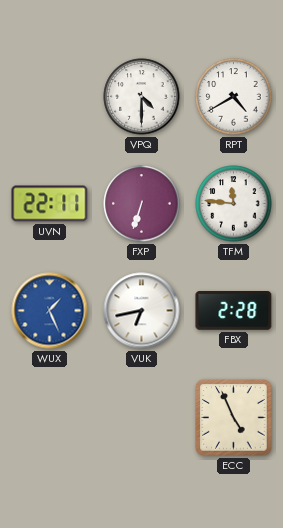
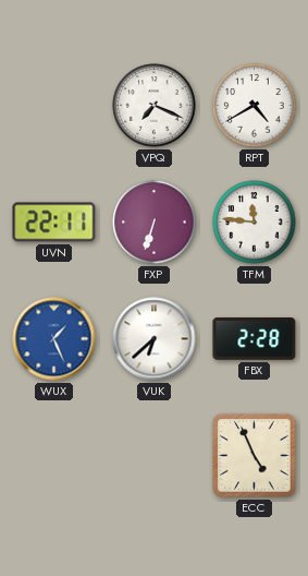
VPQ: 4:30 -> 7:19 (155, 106)
VUK: 6:43 -> 6:38 (155, 339)
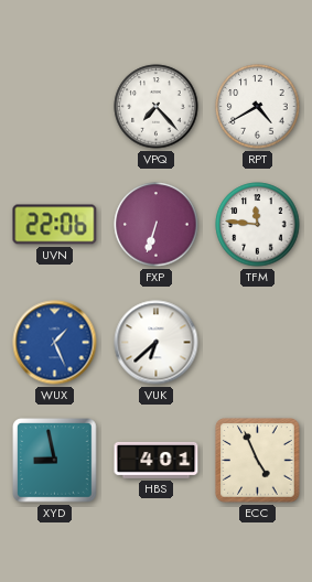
VPQ: 7:19 -> 7:23 (157, 107)
UVN: 22:11 -> 22:06 (55, 225)
FBX: 2:28 -> none (255, 339)
XYD: none -> 8:58 (55, 461)
HBS: none -> 4:01 (157, 460)
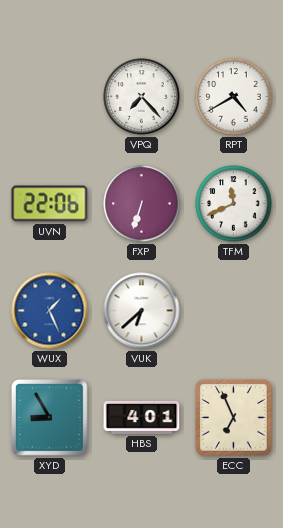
TFM: 11:46 -> 11:41 (234, 204)
XYD: 8:58 -> 8:55 (50, 418)
ECC: 4:56 -> 6:56 (234, 418)
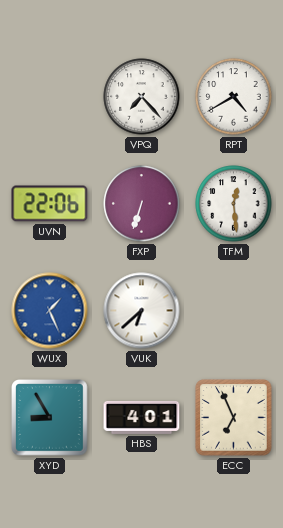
TFM: 11:41 -> 12:29 (234, 204)
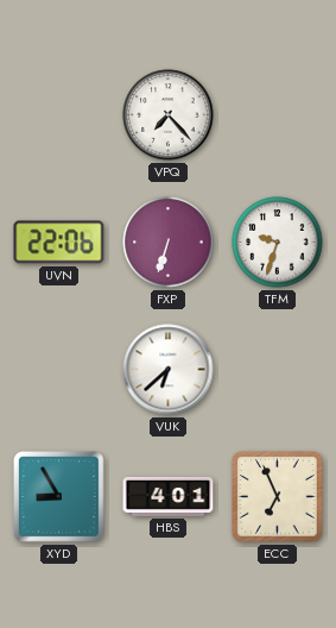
RPT: 4:40 -> none (234, 97)
TFM: 12:29 -> 9:33 (278, 243)
WUX: 1:26 -> none (50, 311)
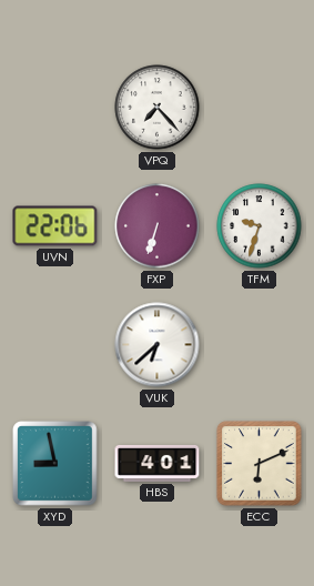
XYD: 8:55 -> 8:58 (55, 464)
ECC: 6:56 -> 6:11 (260, 464)
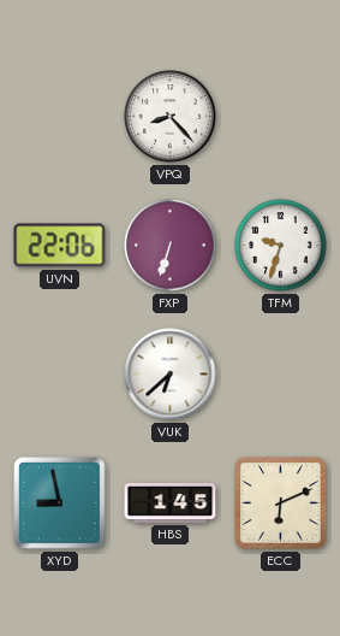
VPQ: 7:23 -> 8:23 (171, 117)
HBS: 4:01 -> 1:45 (171, 502)
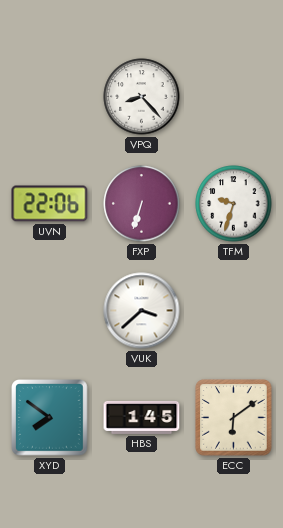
VUK: 6:38 -> 3:38 (142, 311)
XYD: 8:58 -> 7:51 (50, 418)
ECC: 6:11 -> 6:09 (234, 418)
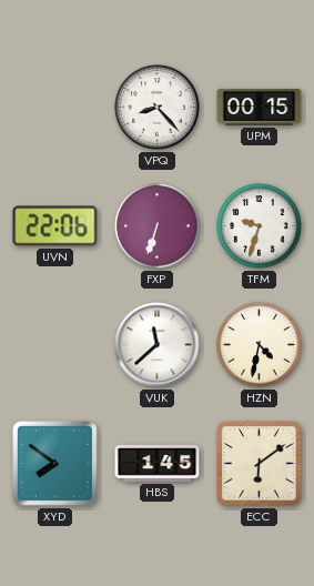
UPM: none -> 00:15 (260, 107)
VUK: 3:38 -> 11:38 (158, 345)
HZN: none -> 4:32 (260, 345)
